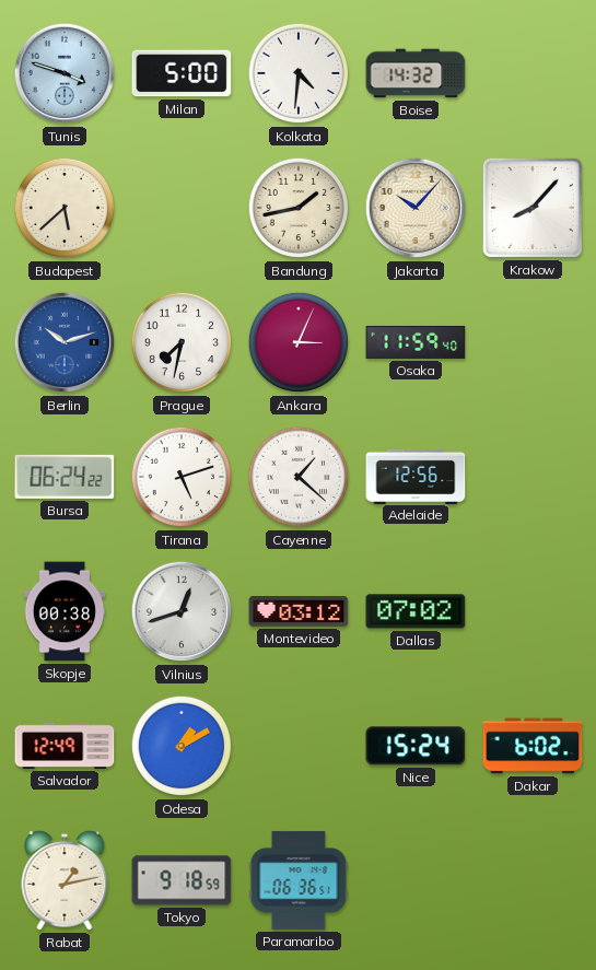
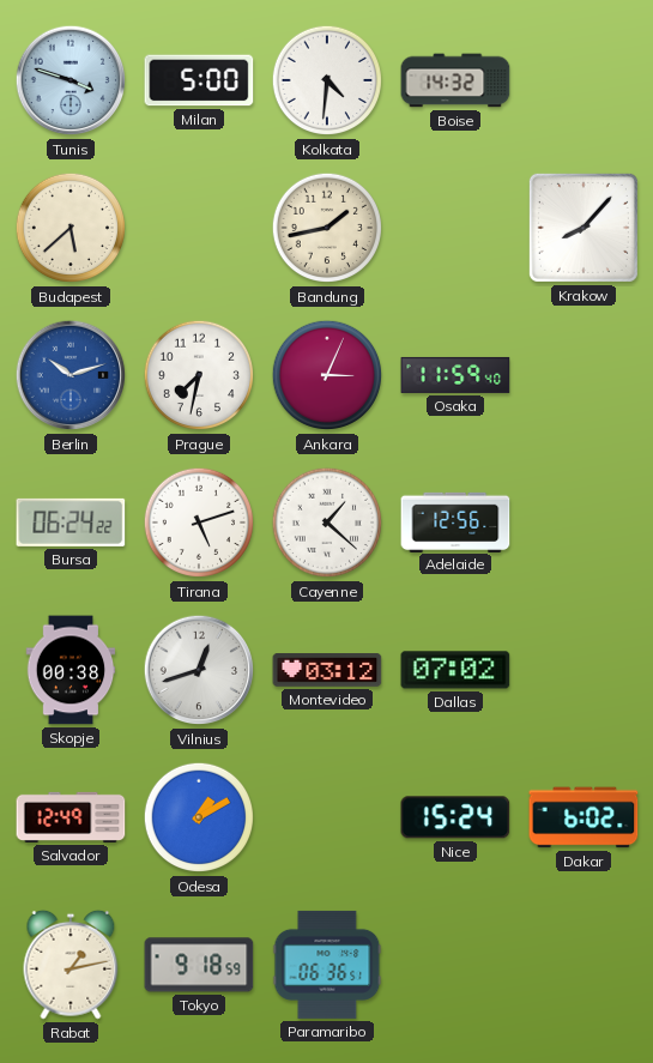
Jakarta: 10:07 -> none (416, 208)
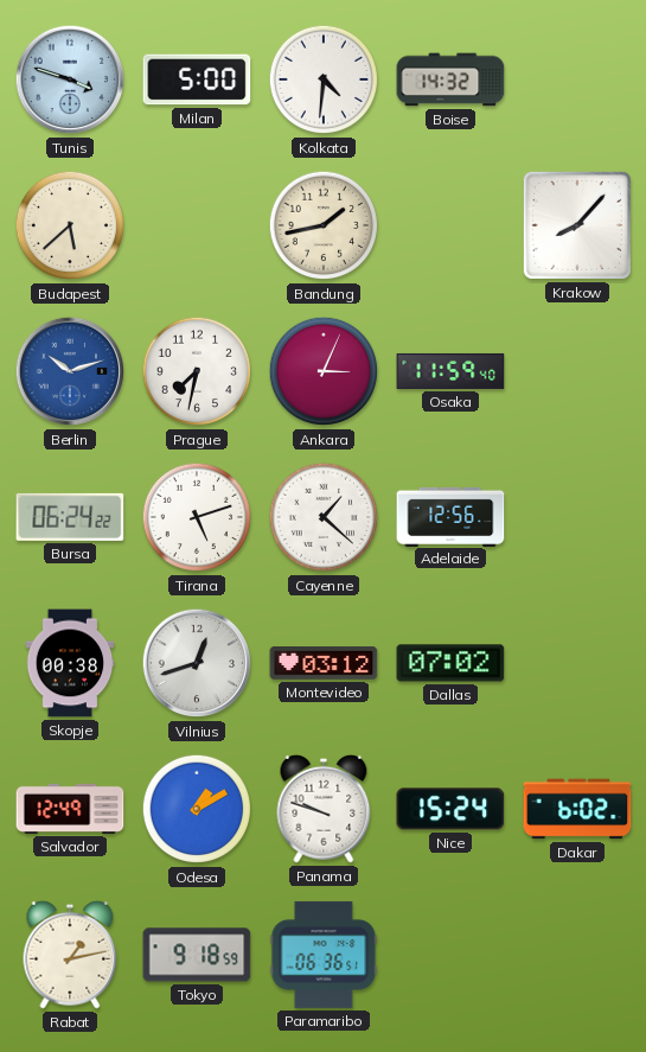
Panama: none -> 9:48 (324, 809)
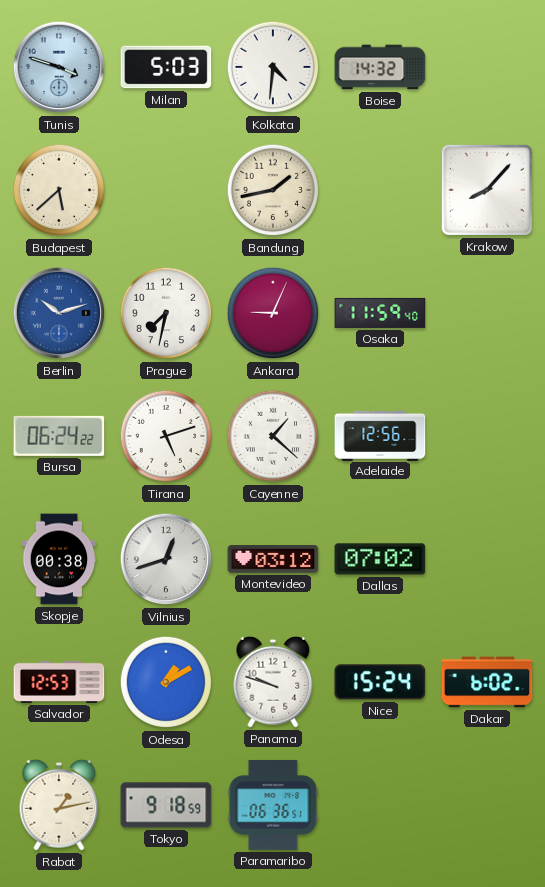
Milan: 5:00 -> 5:03 (166, 67)
Ankara: 3:04 -> 9:04 (273, 313)
Salvador: 12:49 -> 12:53 (59, 682)
